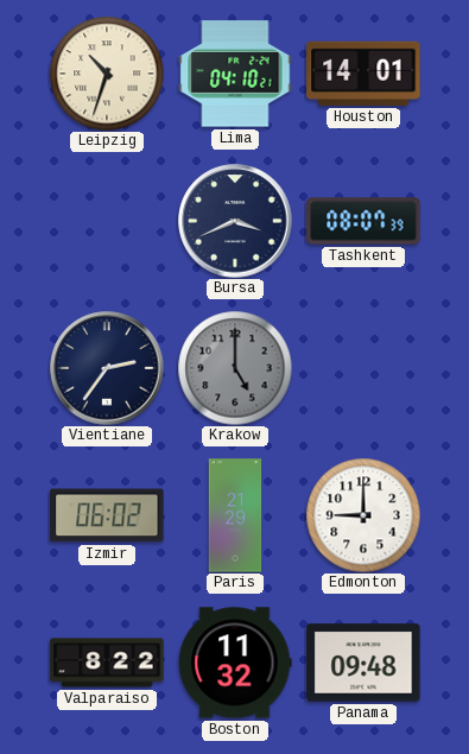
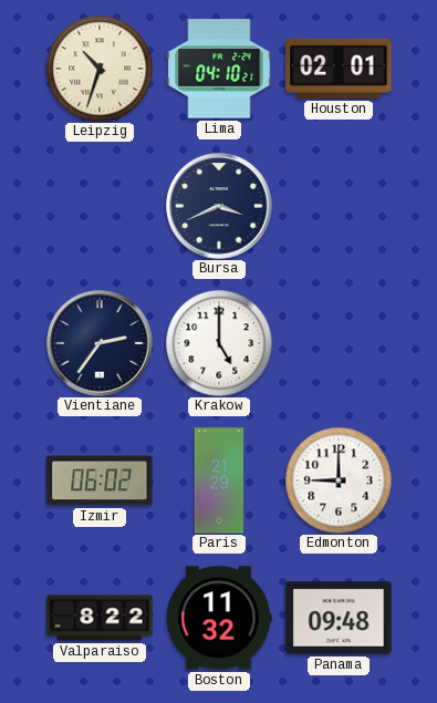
Houston: 14:01 -> 02:01 (339, 69)
Tashkent: 08:07 -> none (363, 221)
Krakow dial: grey -> white (219, 343)
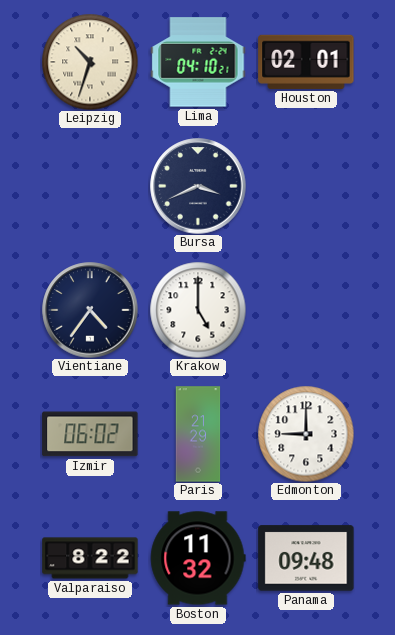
Vientiane: 2:36 -> 4:36 (90, 310)
